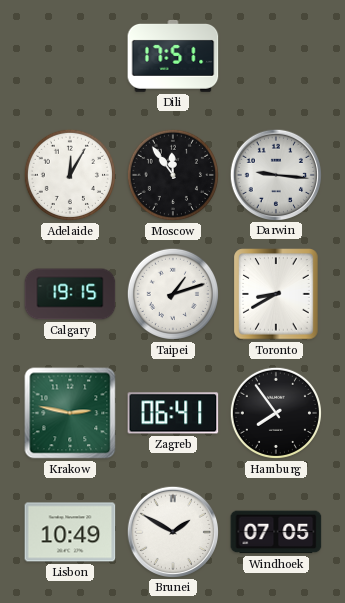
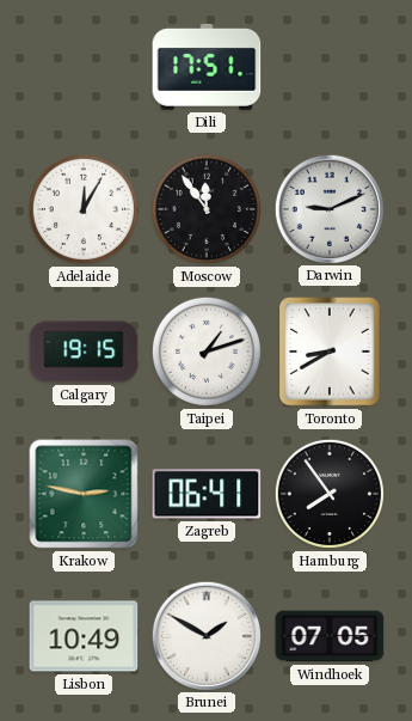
Darwin: 9:16 -> 9:11 (328, 208)
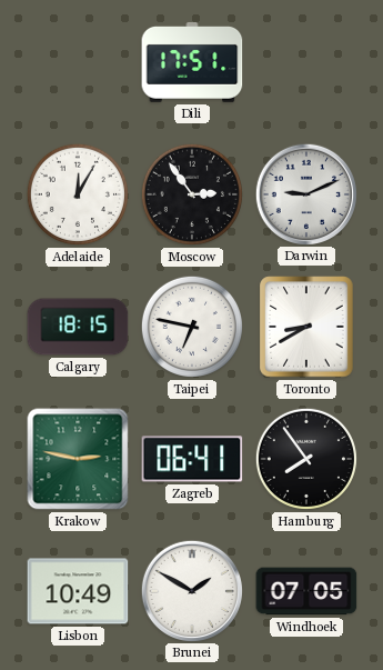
Moscow: 11:54 -> 2:54 (192, 194)
Calgary: 19:15 -> 18:15 (78, 327)
Taipei: 1:12 -> 6:47 (192, 327)
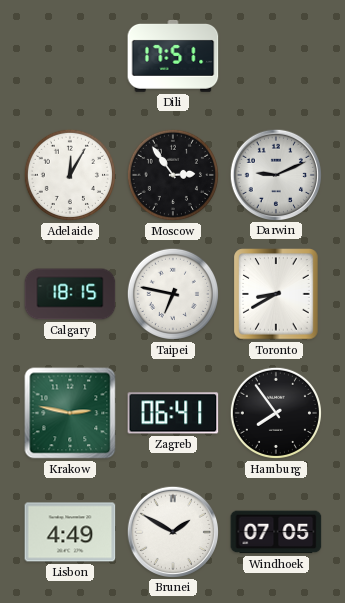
Lisbon: 10:49 -> 4:49 (70, 532)
